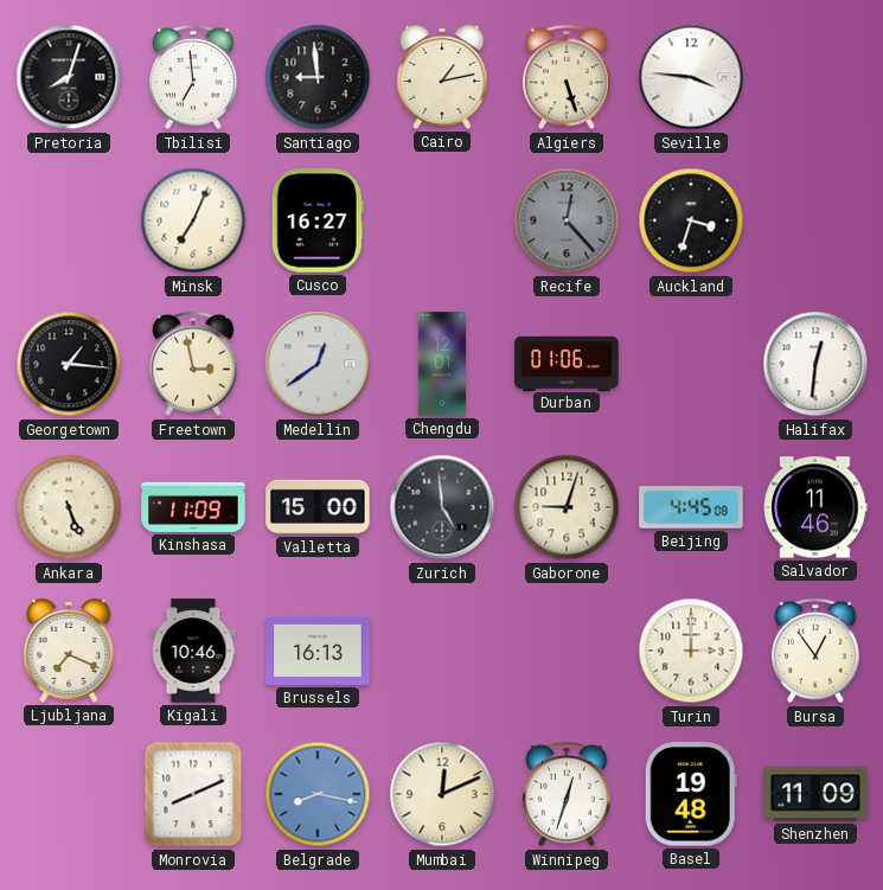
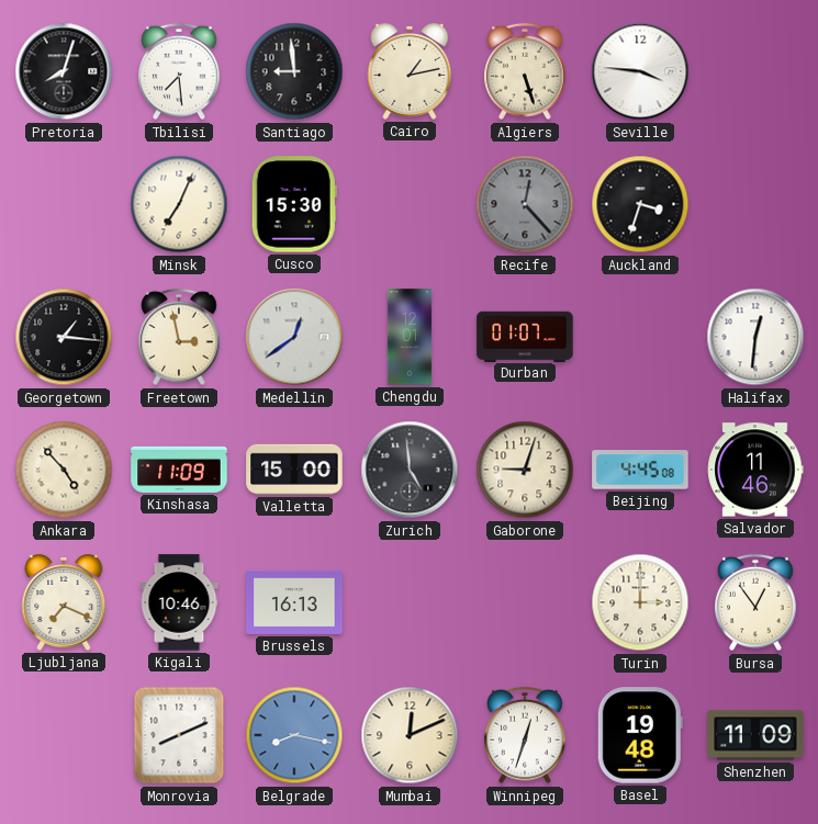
Tbilisi: 6:59 -> 7:29 (179, 71)
Cusco: 16:27 -> 15:30 (294, 204)
Durban: 01:06 -> 01:07 (525, 336)
Ankara: 5:26 -> 4:53 (64, 470)
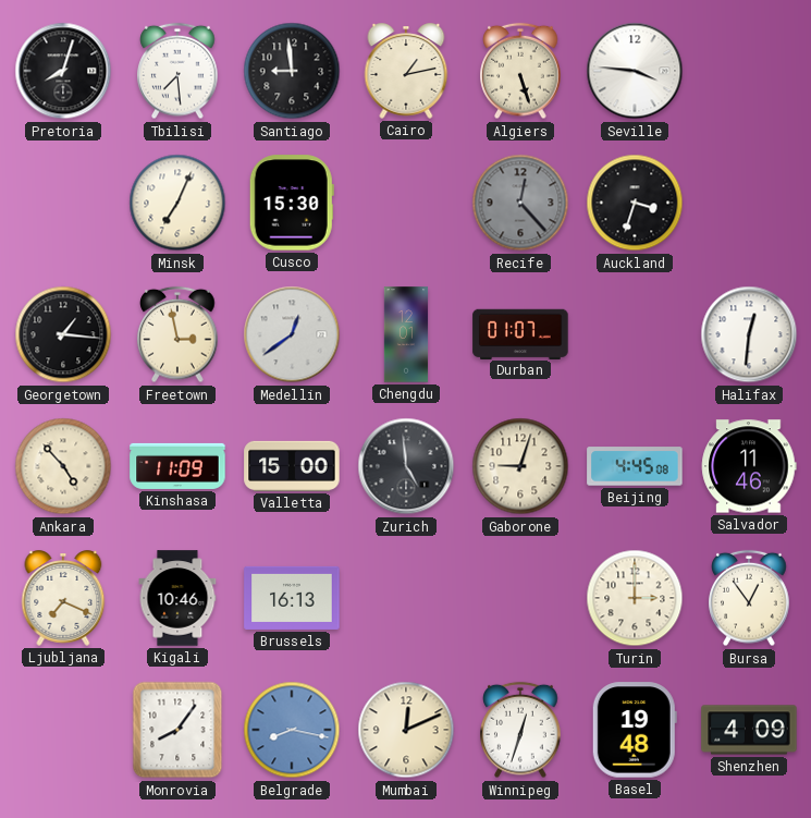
Monrovia: 8:11 -> 8:06 (177, 730)
Shenzhen: 11:09 -> 4:09 (749, 730)
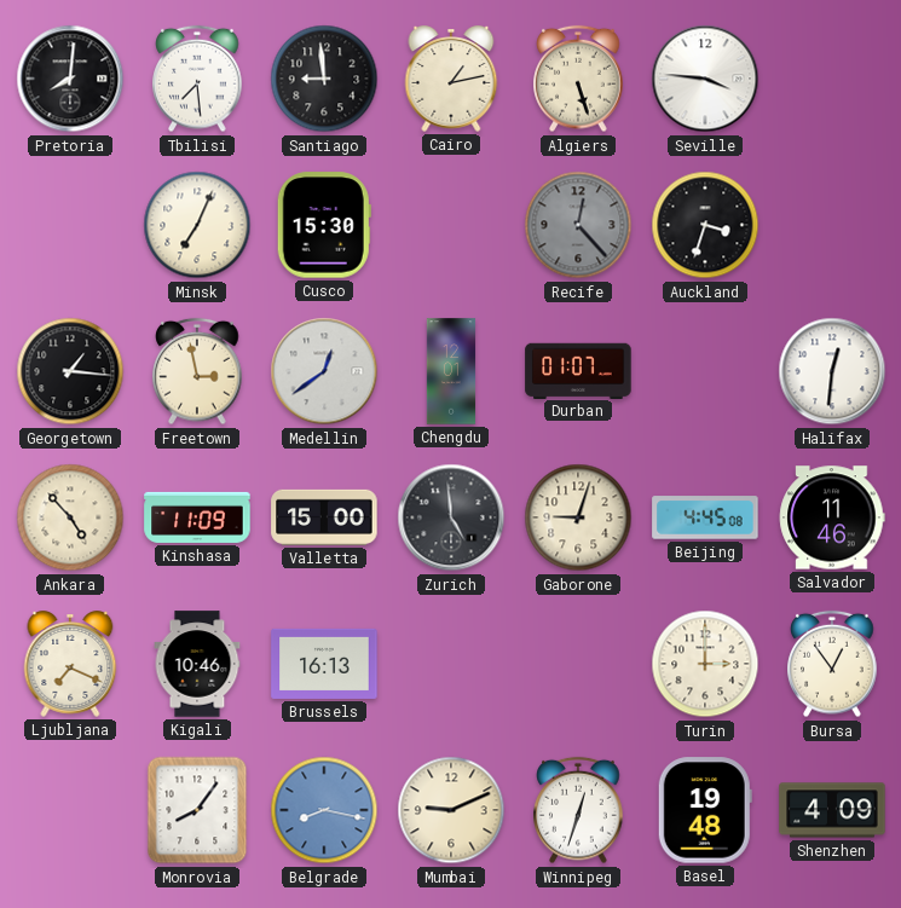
Pretoria: 8:03 -> 8:01 (70, 79)
Mumbai: 12:11 -> 9:11 (451, 810)
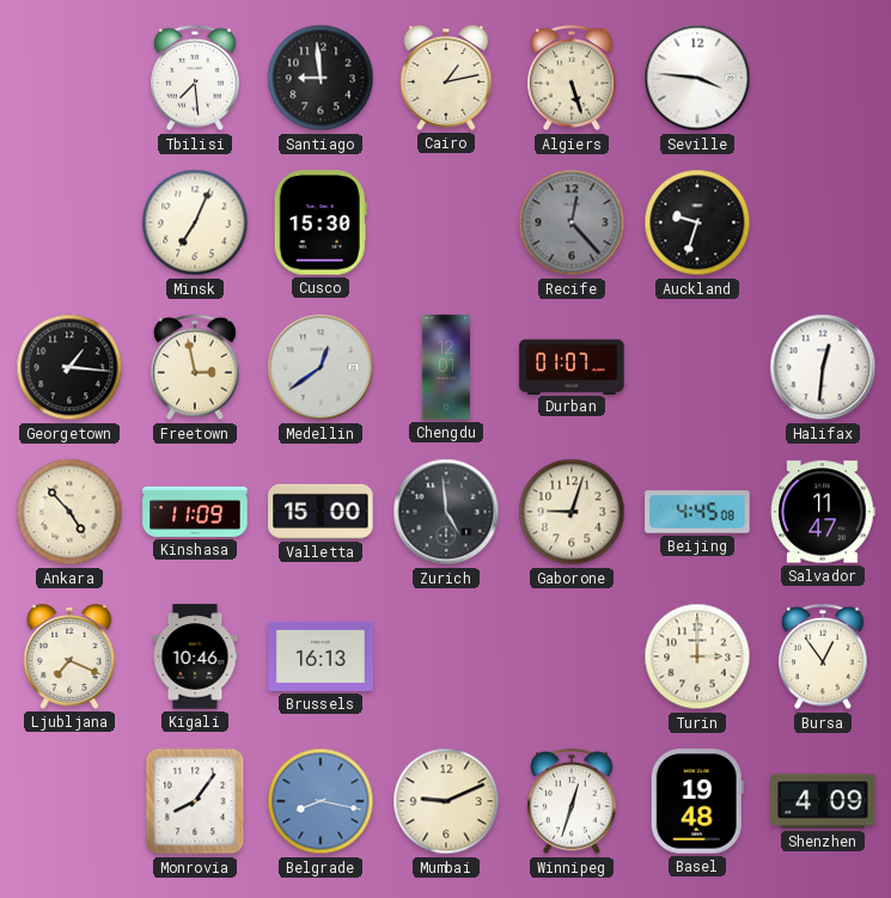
Pretoria: 8:01 -> none (70, 79)
Auckland: 3:33 -> 9:33 (697, 222)
Salvador: 11:46 -> 11:47 (823, 512)
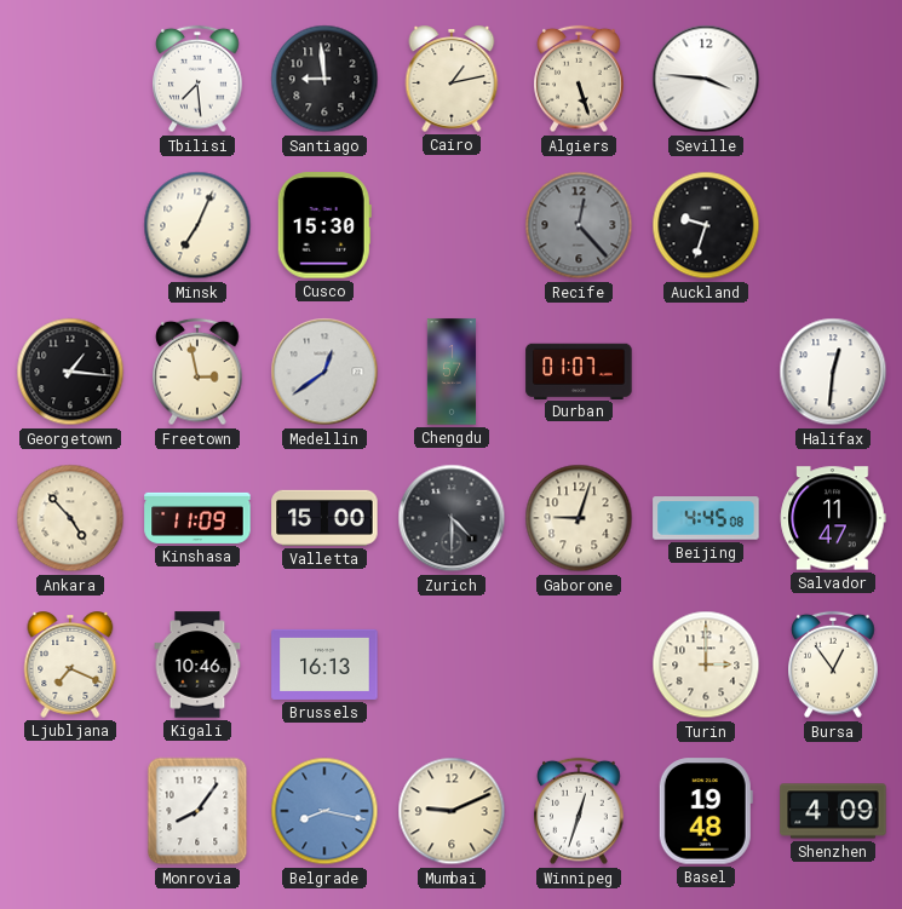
Chengdu: 12:01 -> 1:57 (452, 372)
Zurich: 4:59 -> 4:30 (452, 518)
